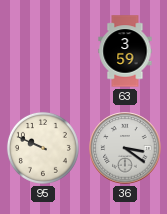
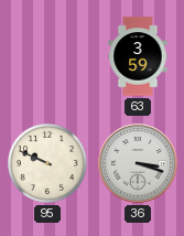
36: 3:21 -> 3:18 (138, 163)
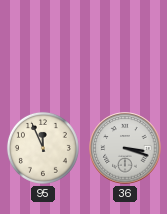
63: 3:59 -> none (138, 56)
95: 9:49 -> 11:56 (43, 148)
